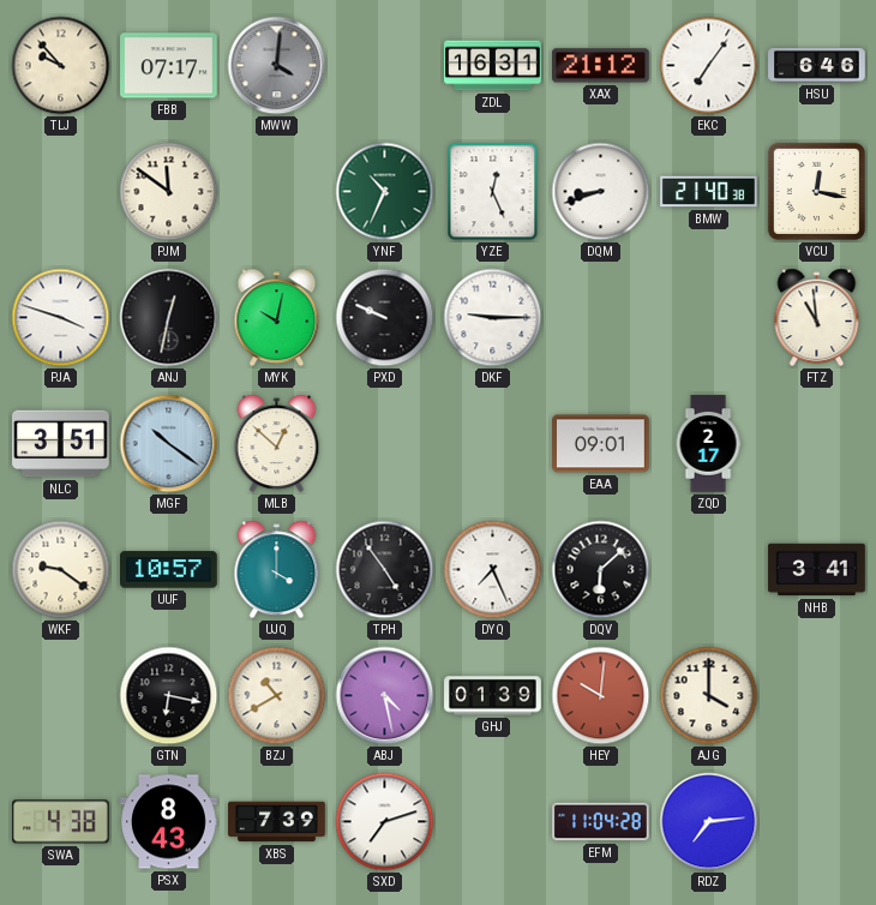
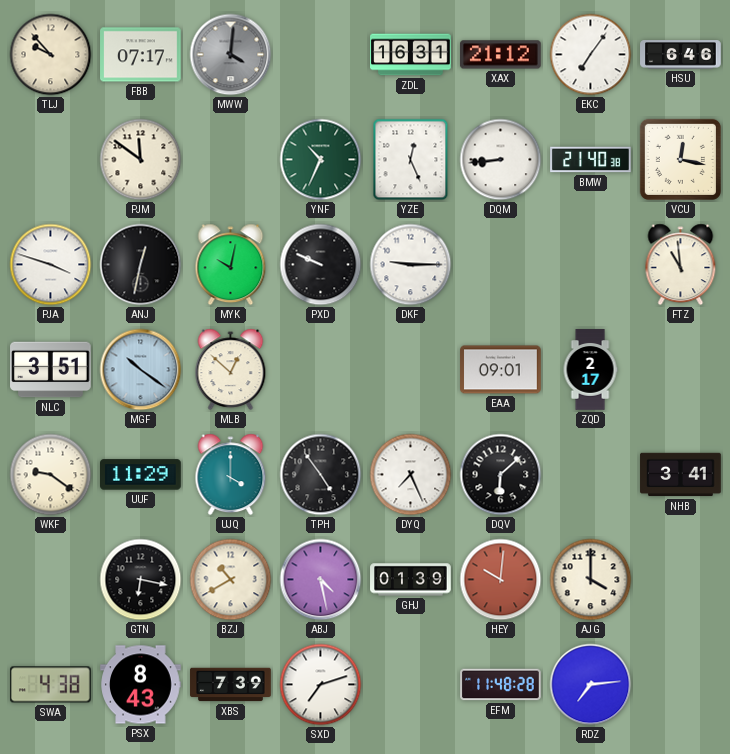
DQM: 8:42 -> 8:44 (501, 160)
UUF: 10:57 -> 11:29 (141, 475)
EFM: 11:04 -> 11:48 (501, 685)
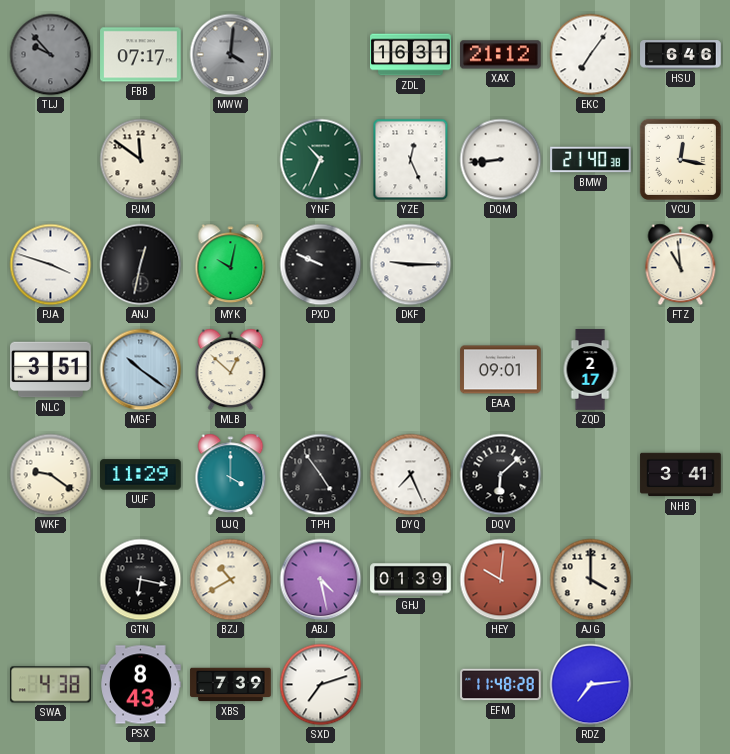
TLJ dial: cream -> grey (51, 55)
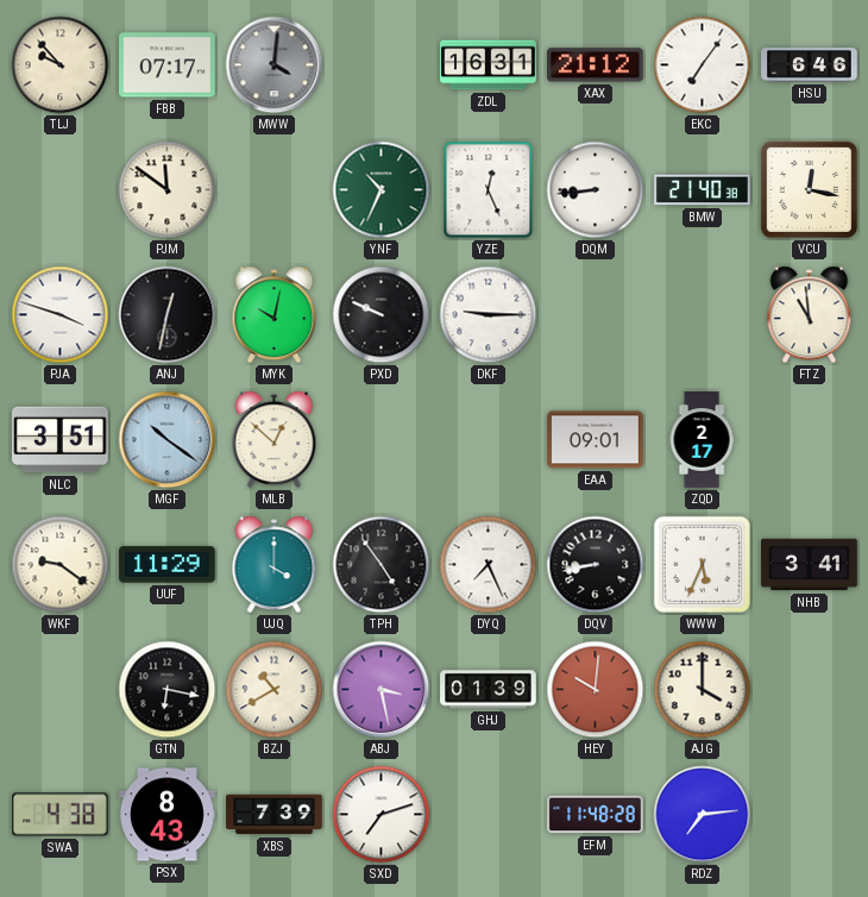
TLJ dial: grey -> cream (61, 65)
DQV: 6:08 -> 8:43 (596, 565)
WWW: none -> 5:34 (702, 564)
ABJ: 4:28 -> 3:28 (382, 690)
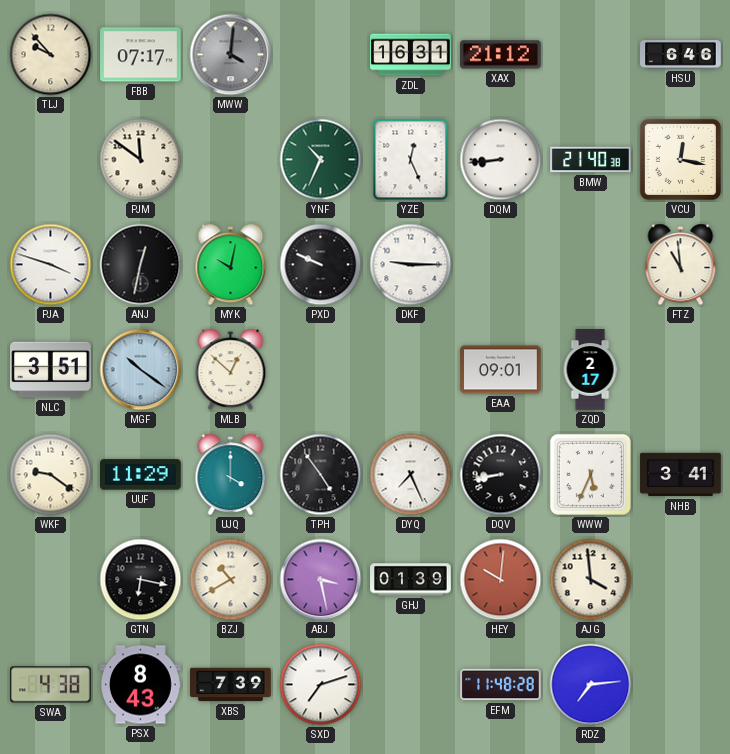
EKC: 7:06 -> none (703, 65)
AJG: 4:00 -> 3:59 (591, 580)
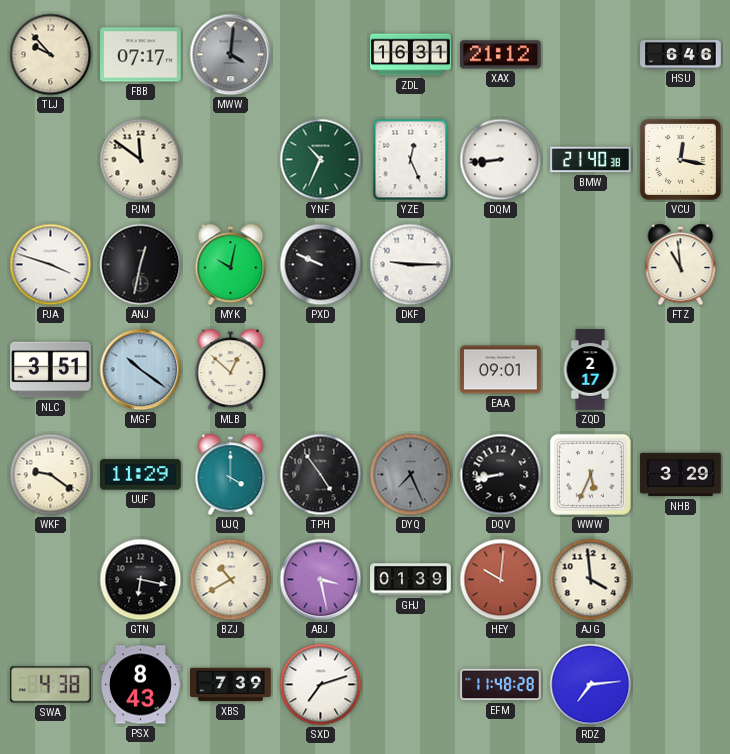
DYQ dial: white -> grey (411, 475)
NHB: 3:41 -> 3:29 (681, 475)
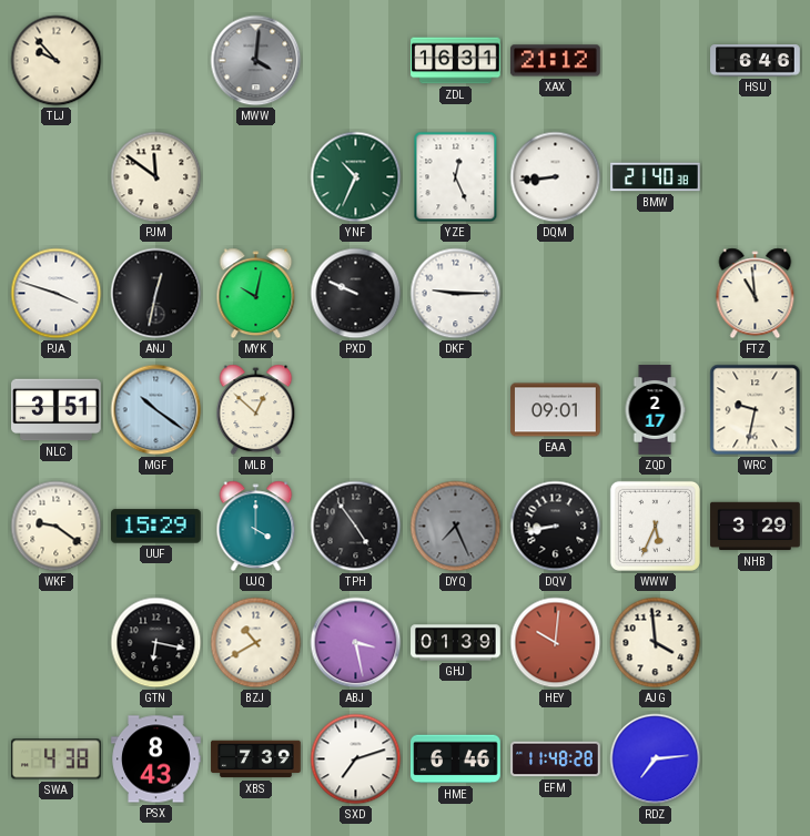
FBB: 07:17 -> none (141, 55)
VCU: 12:17 -> none (680, 159)
WRC: none -> 9:32 (756, 410)
UUF: 11:29 -> 15:29 (156, 527)
HME: none -> 6:46 (456, 759)
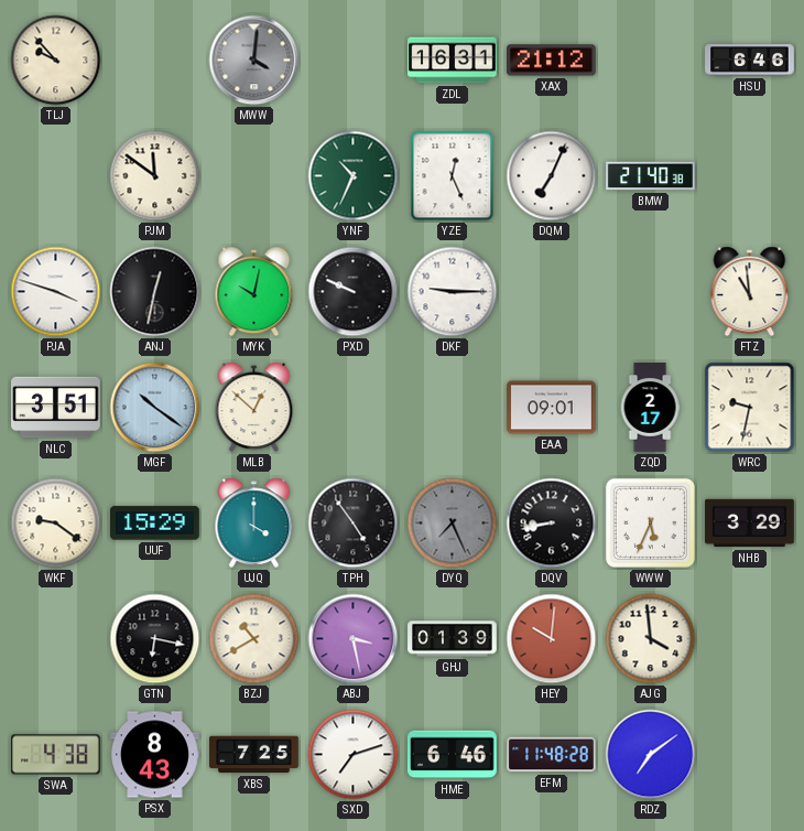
DQM: 8:44 -> 7:04 (552, 176)
XBS: 7:39 -> 7:25 (254, 755)
RDZ: 7:14 -> 7:09 (651, 755)
